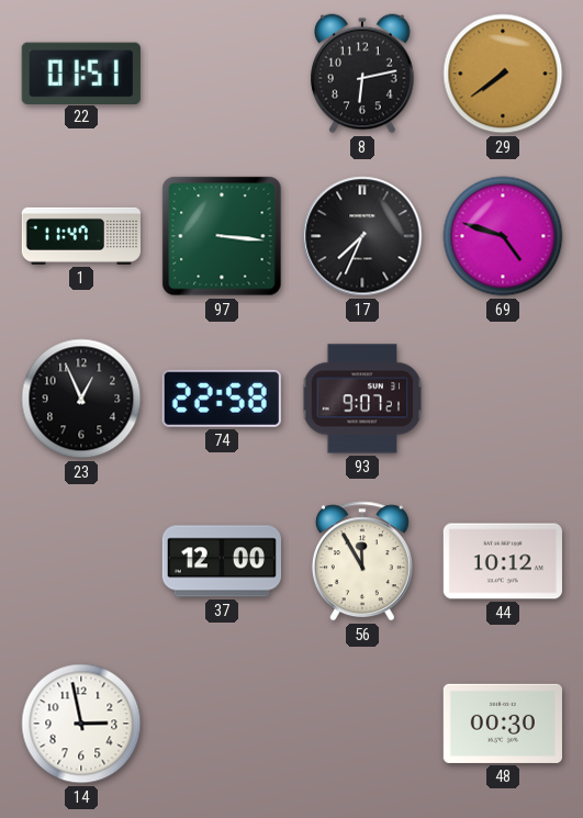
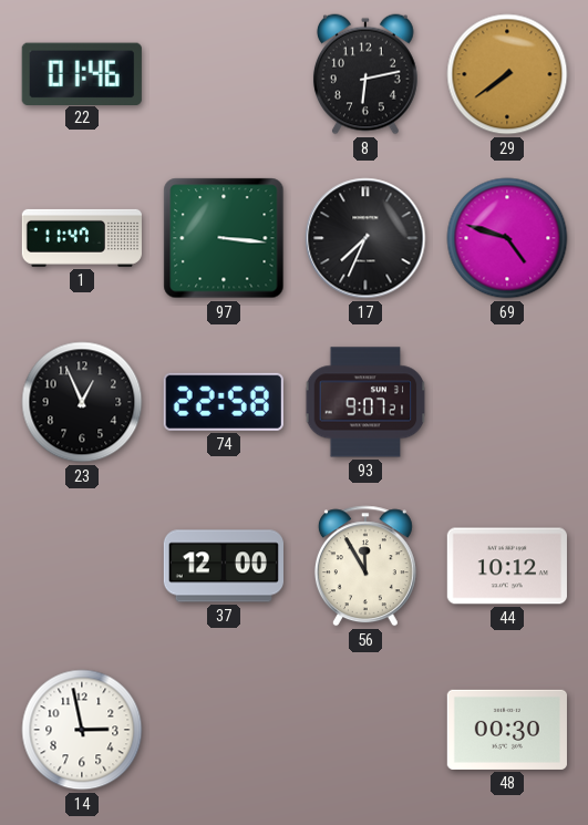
22: 01:51 -> 01:46 (82, 73)
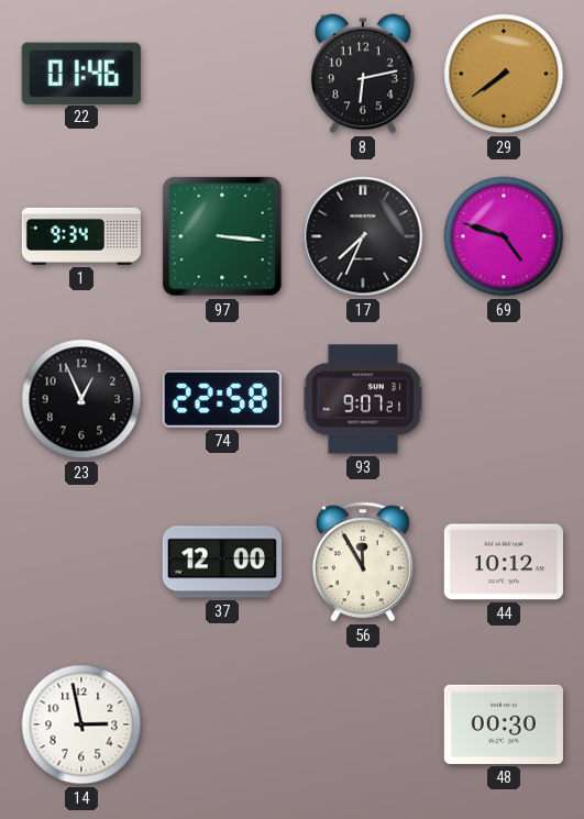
1: 11:47 -> 9:34 (80, 236)
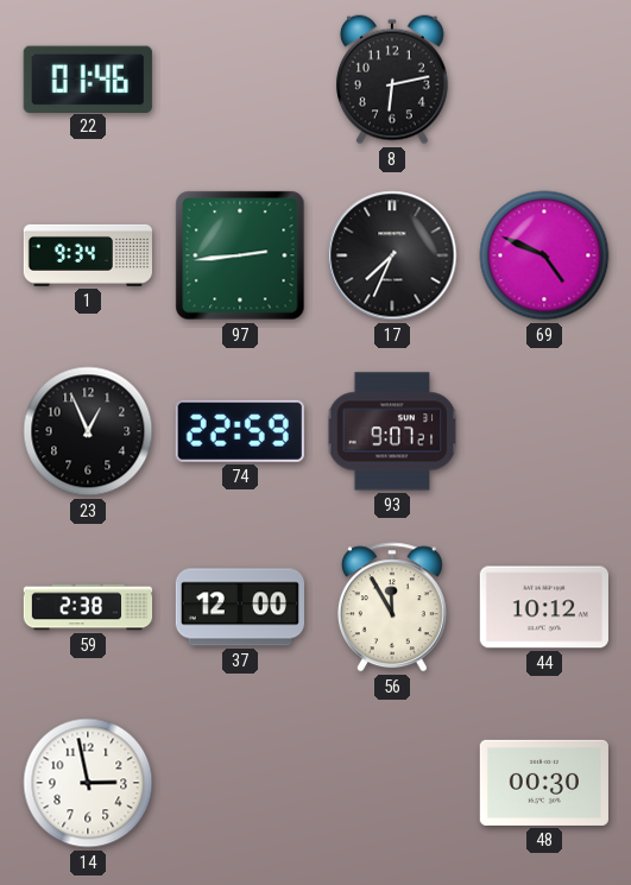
29: 7:39 -> none (504, 74)
97: 3:16 -> 2:44 (240, 255)
69: 4:48 -> 4:49 (544, 255)
74: 22:58 -> 22:59 (240, 431)
59: none -> 2:38 (88, 607)
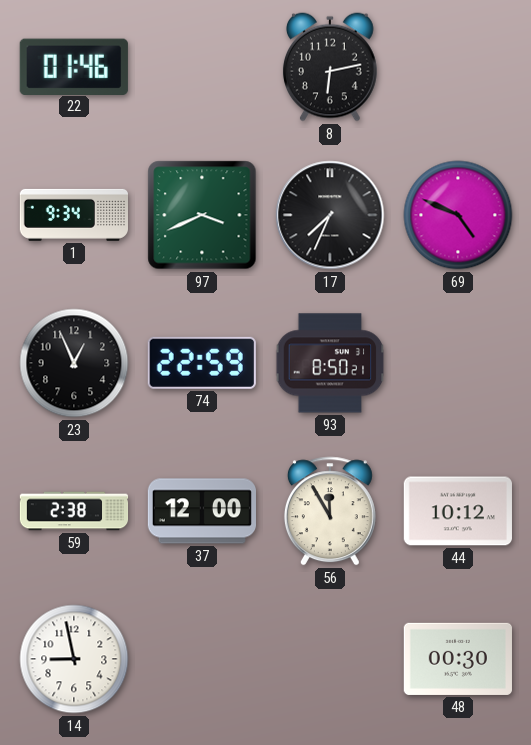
97: 2:44 -> 3:41 (202, 215)
93: 9:07 -> 8:50 (330, 363)
14: 2:58 -> 8:58 (74, 659)
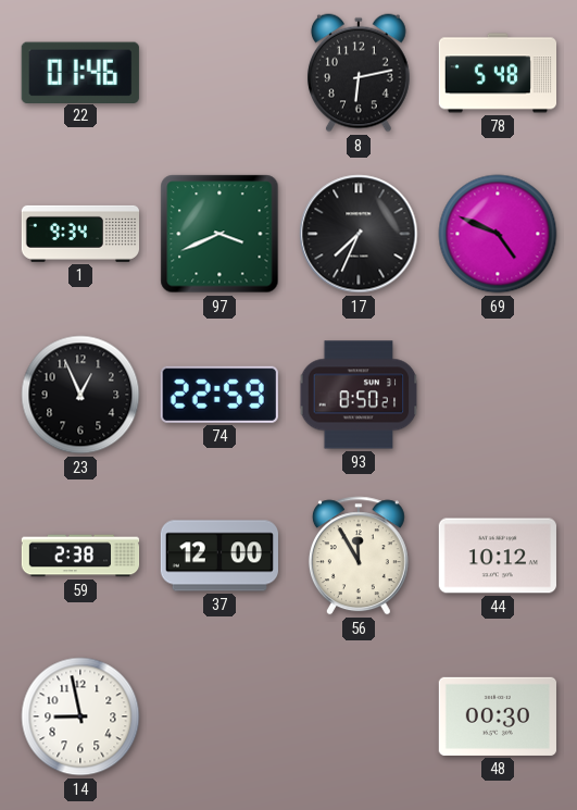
78: none -> 5:48 (497, 73)
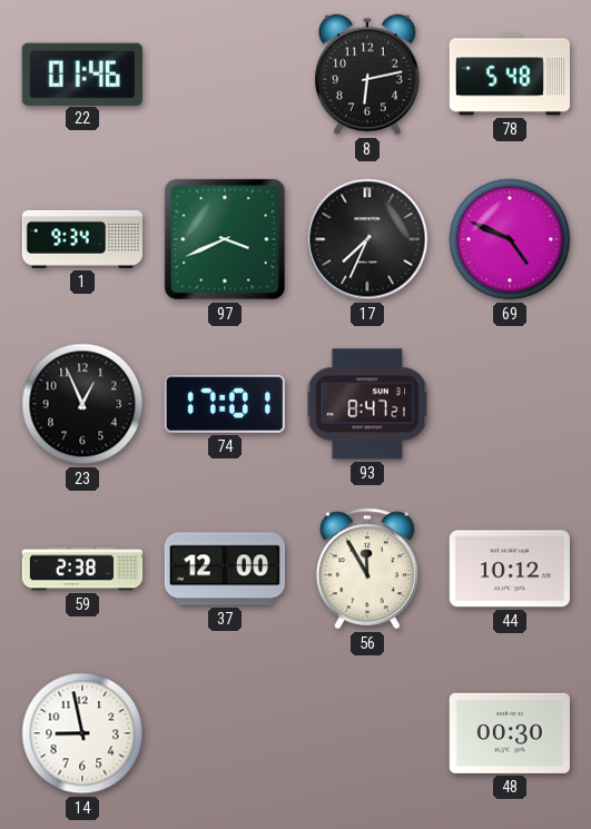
74: 22:59 -> 17:01 (225, 404)
93: 8:50 -> 8:47 (367, 404)
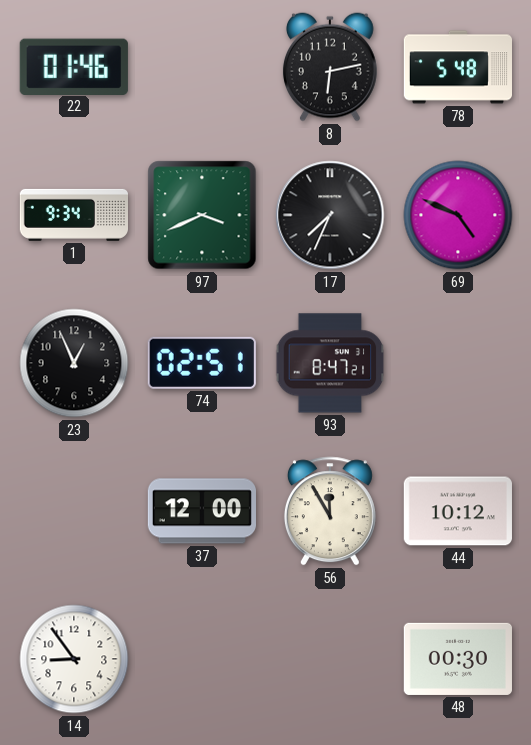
74: 17:01 -> 02:51 (202, 363)
59: 2:38 -> none (82, 569)
14: 8:58 -> 8:54 (74, 659)
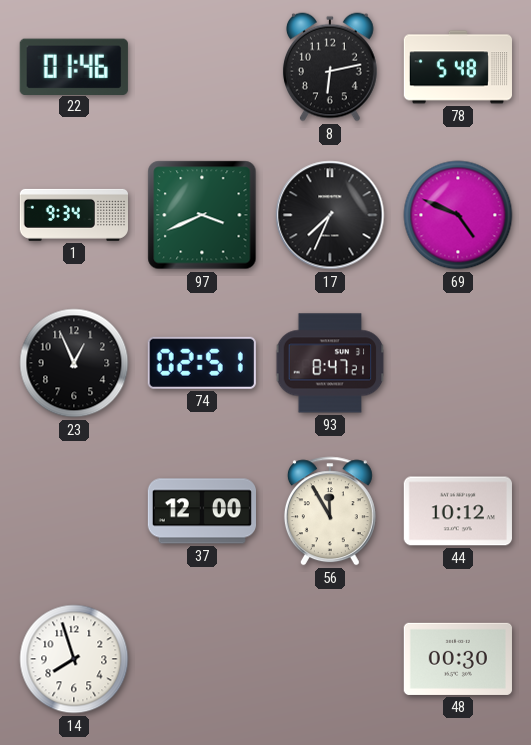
14: 8:54 -> 7:57 (74, 659)
